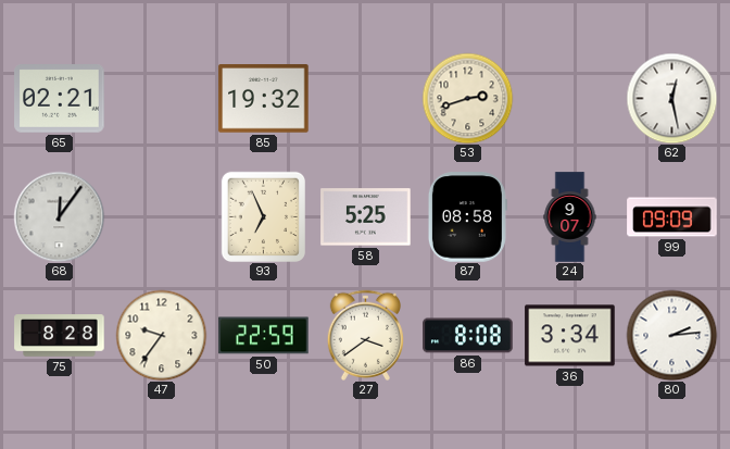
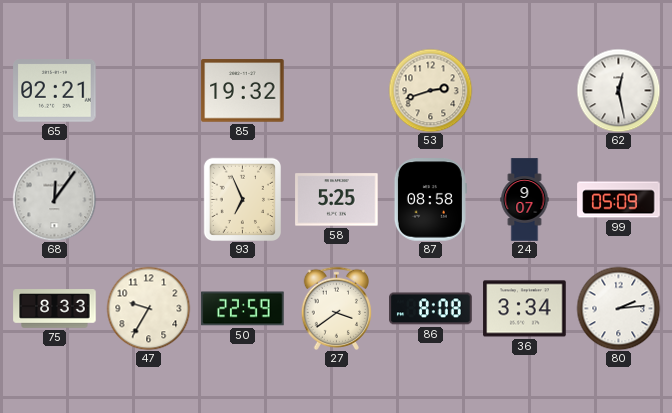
99: 09:09 -> 05:09 (619, 200)
75: 8:28 -> 8:33 (55, 309)
47: 9:36 -> 9:35 (148, 308)
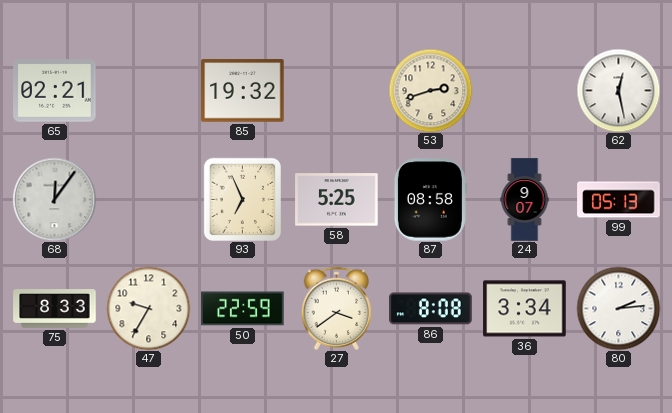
99: 05:09 -> 05:13 (619, 200)
